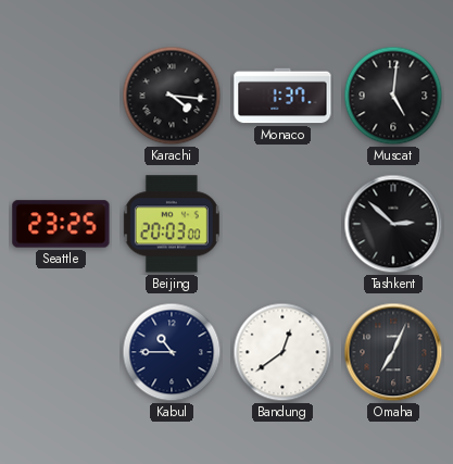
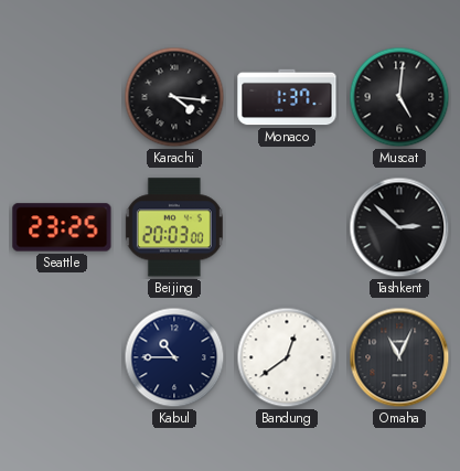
Omaha: 7:04 -> 11:04 (399, 357)
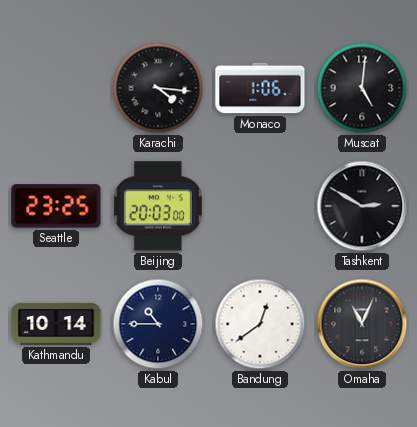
Monaco: 1:37 -> 1:06 (260, 88)
Tashkent: 2:52 -> 2:50 (362, 206)
Kathmandu: none -> 10:14 (56, 324)
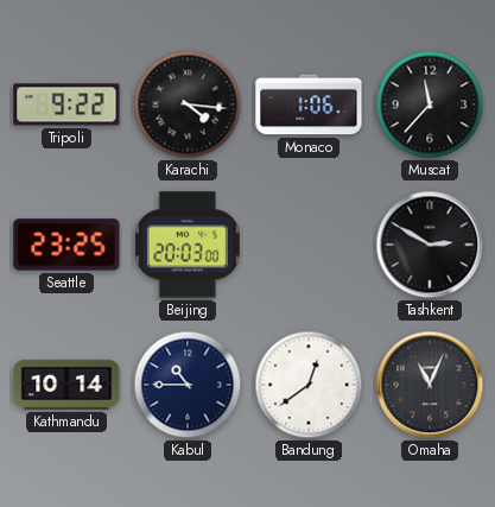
Tripoli: none -> 9:22 (66, 104)
Muscat: 5:01 -> 11:37 (430, 104)
